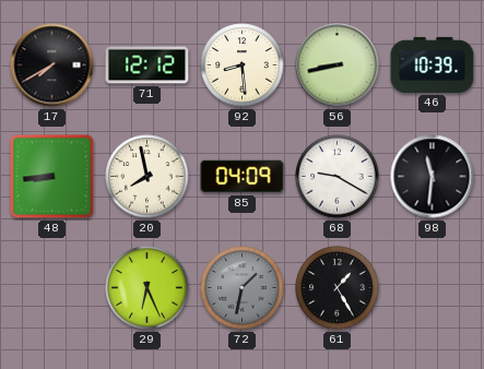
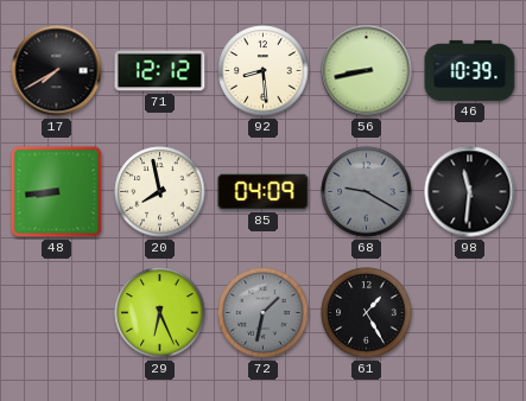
68 dial: white -> grey (367, 192)
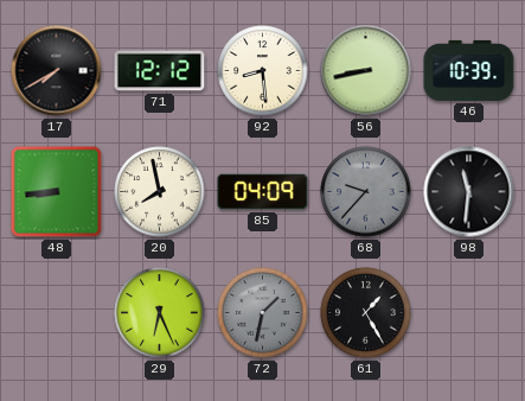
68: 9:20 -> 9:37 (366, 192)
